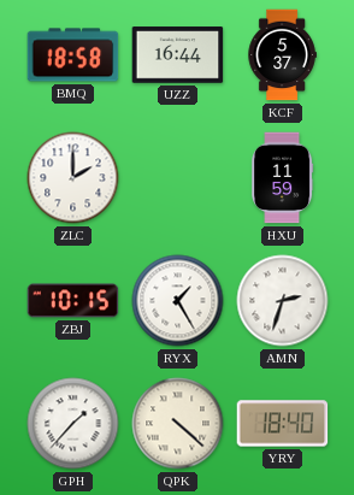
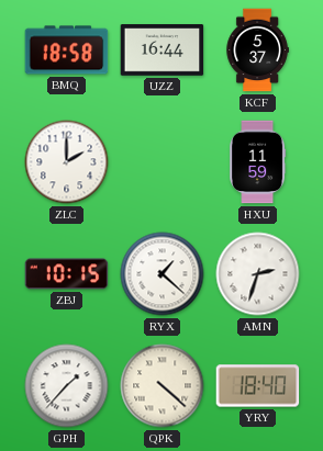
RYX: 1:25 -> 1:22 (163, 274)
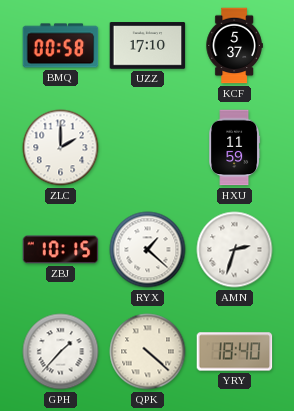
BMQ: 18:58 -> 00:58 (61, 46)
UZZ: 16:44 -> 17:10 (148, 46)
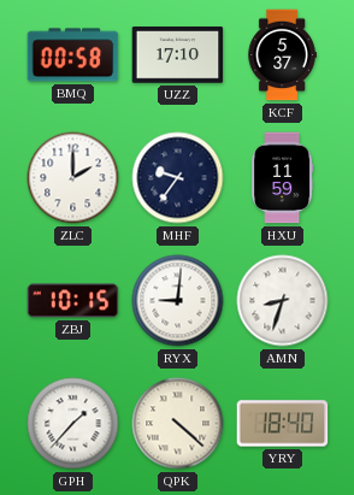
MHF: none -> 9:36 (178, 178)
RYX: 1:22 -> 9:01 (178, 301)
AMN: 2:33 -> 8:33 (283, 301)
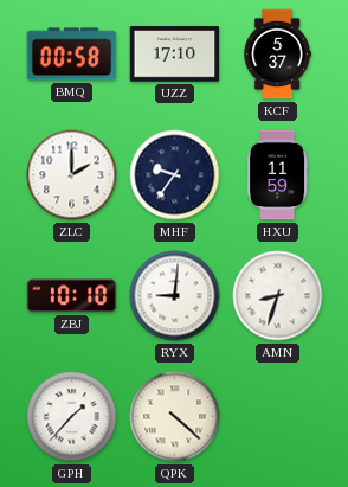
ZBJ: 10:15 -> 10:10 (72, 296)
YRY: 18:40 -> none (283, 424)
